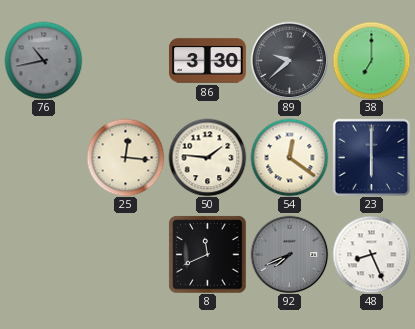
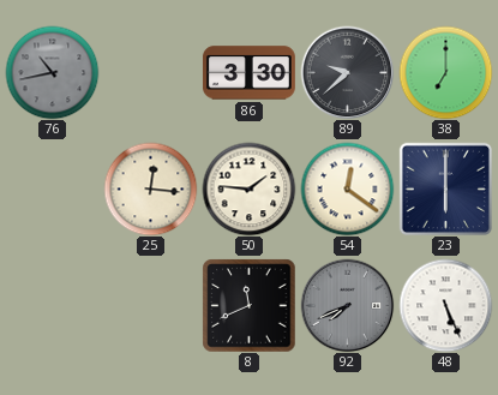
48: 8:26 -> 5:26 (445, 305)
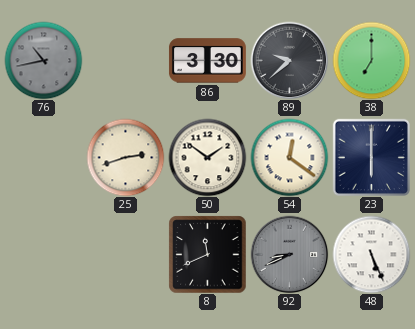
25: 12:16 -> 2:42 (125, 157)
50: 1:46 -> 1:51 (207, 157)
92: 7:41 -> 8:41 (289, 254)
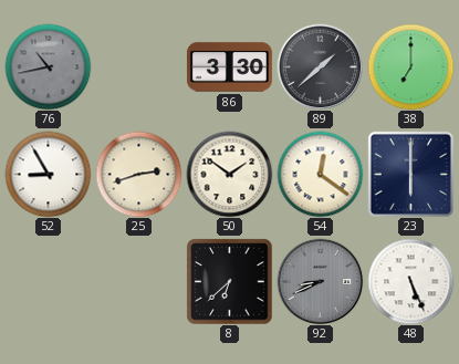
89: 9:38 -> 1:38 (320, 66)
52: none -> 8:55 (48, 174)
8: 11:41 -> 6:38 (229, 281)
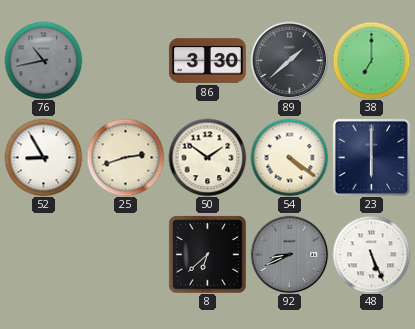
54: 12:21 -> 4:21 (289, 157)
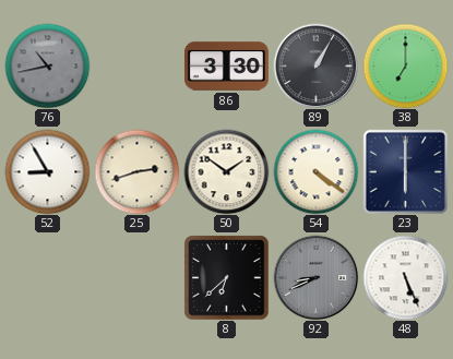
89: 1:38 -> 1:05 (315, 65)
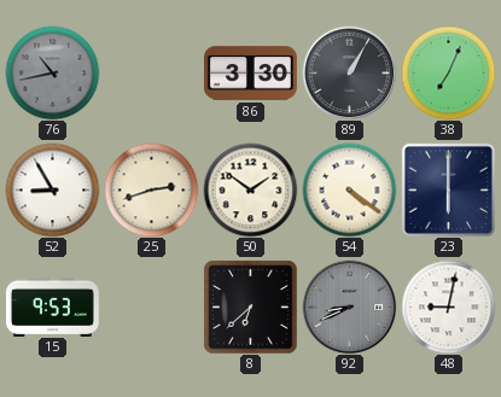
38: 7:00 -> 7:04 (448, 72)
15: none -> 9:53 (52, 306)
48: 5:26 -> 9:02 (448, 306)
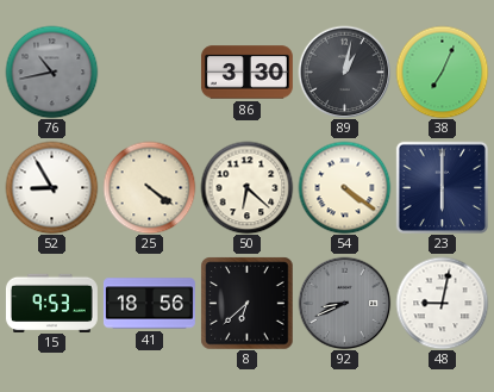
89: 1:05 -> 1:02 (344, 71)
25: 2:42 -> 4:21 (149, 187)
50: 1:51 -> 6:22 (246, 187)
41: none -> 18:56 (149, 304)
